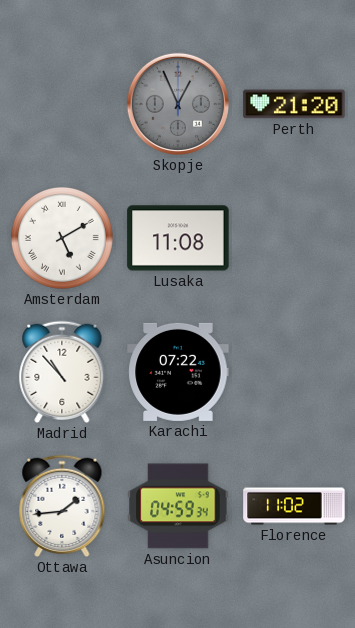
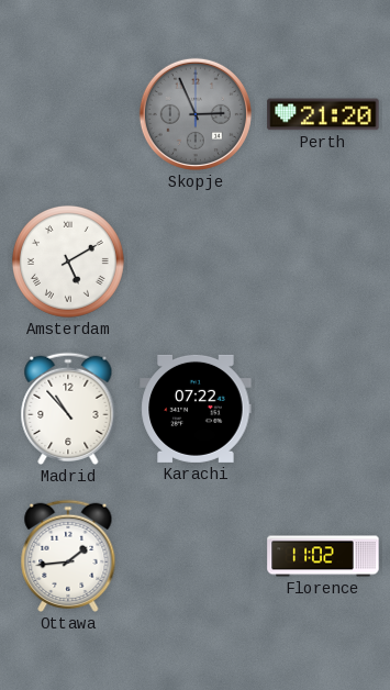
Skopje: 12:56 -> 2:56 (196, 114)
Lusaka: 11:08 -> none (178, 238)
Asuncion: 04:59 -> none (178, 506)
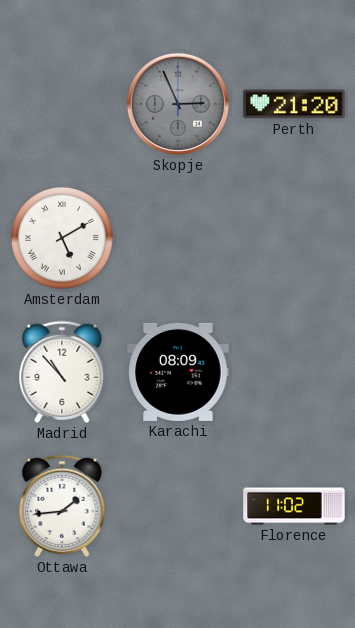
Karachi: 07:22 -> 08:09 (178, 372)
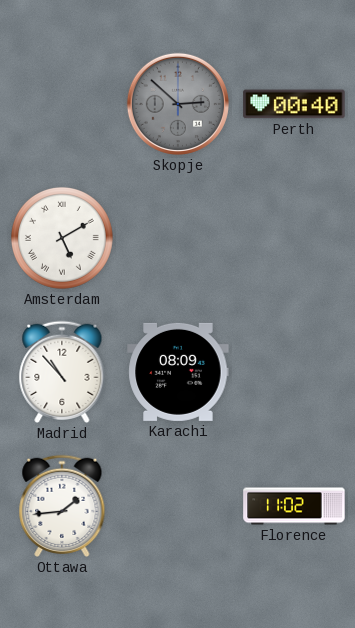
Skopje: 2:56 -> 2:52 (178, 104)
Perth: 21:20 -> 00:40 (294, 104)
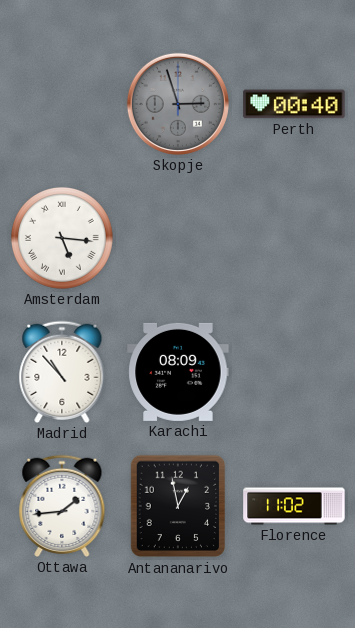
Skopje: 2:52 -> 2:57 (178, 104)
Amsterdam: 5:10 -> 5:16 (62, 238)
Antananarivo: none -> 12:58 (178, 506)
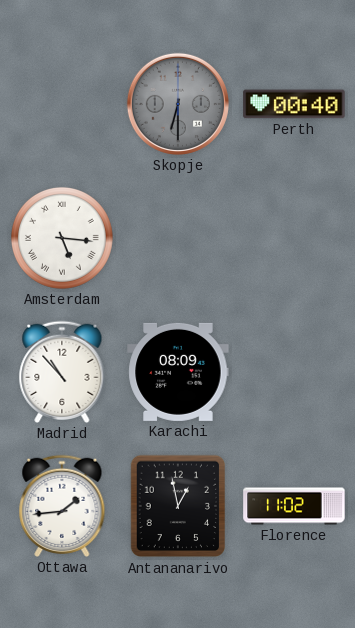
Skopje: 2:57 -> 6:30 (178, 104)
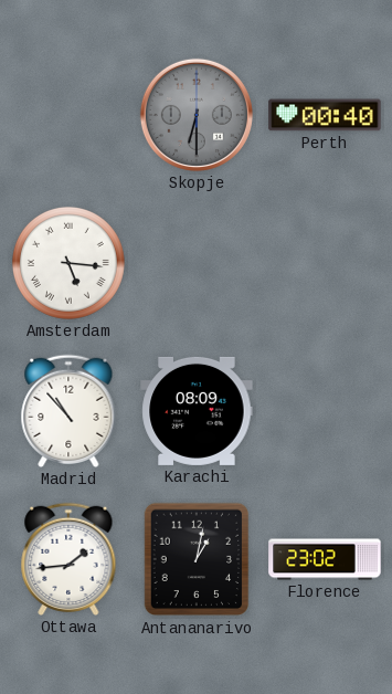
Antananarivo: 12:58 -> 1:02 (197, 559)
Florence: 11:02 -> 23:02 (325, 559)
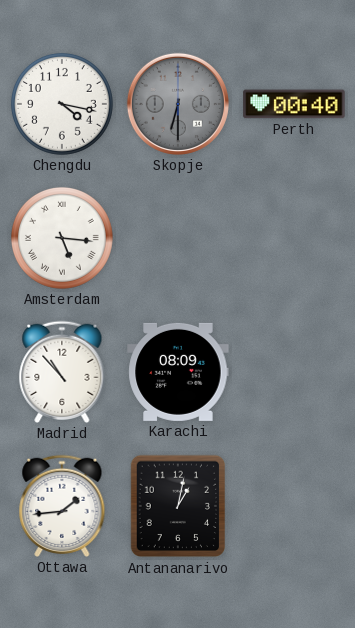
Chengdu: none -> 4:17 (62, 104)
Florence: 23:02 -> none (325, 559)
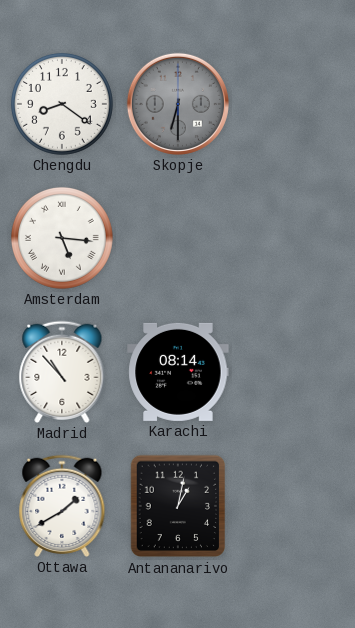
Chengdu: 4:17 -> 8:21 (62, 104)
Perth: 00:40 -> none (294, 104)
Karachi: 08:09 -> 08:14 (178, 372)
Ottawa: 1:44 -> 1:40 (62, 506)
